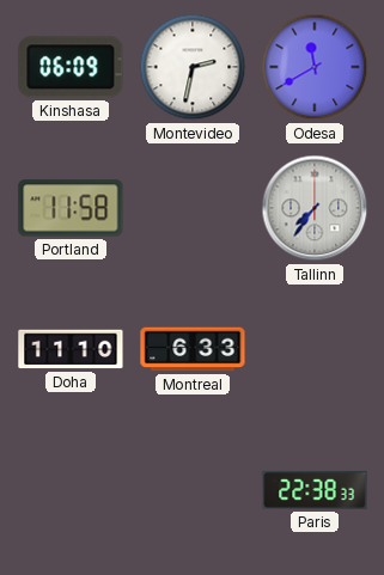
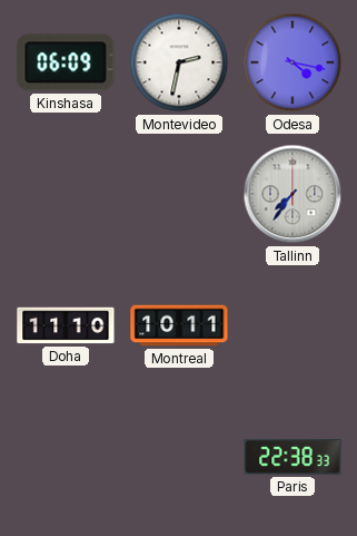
Odesa: 11:40 -> 4:17 (292, 62)
Portland: 11:58 -> none (71, 208)
Montreal: 6:33 -> 10:11 (179, 325)
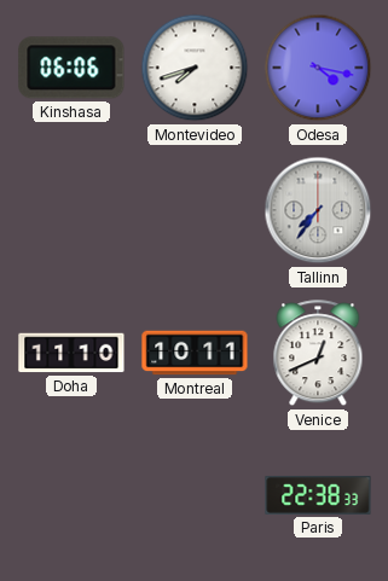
Kinshasa: 06:09 -> 06:06 (71, 68)
Montevideo: 2:32 -> 7:42 (195, 68)
Venice: none -> 12:41 (318, 354)
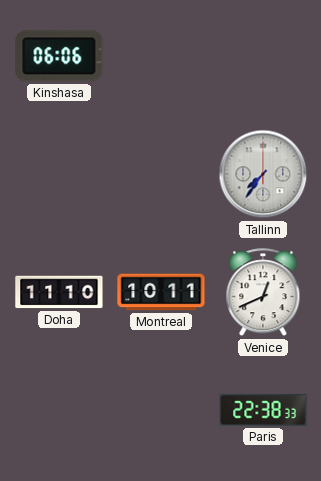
Montevideo: 7:42 -> none (195, 68)
Odesa: 4:17 -> none (318, 68)
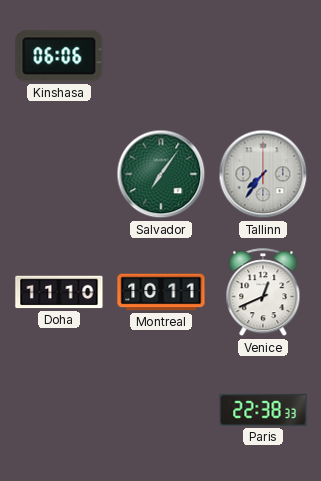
Salvador: none -> 7:06 (161, 174)
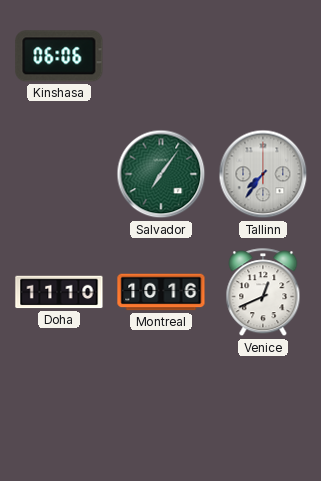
Montreal: 10:11 -> 10:16 (161, 292)
Paris: 22:38 -> none (263, 410)
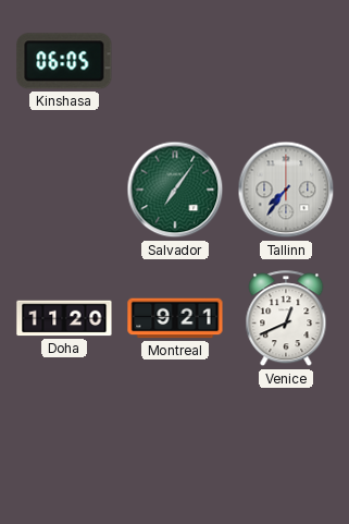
Kinshasa: 06:06 -> 06:05 (64, 61)
Doha: 11:10 -> 11:20 (64, 318)
Montreal: 10:16 -> 9:21 (175, 318)
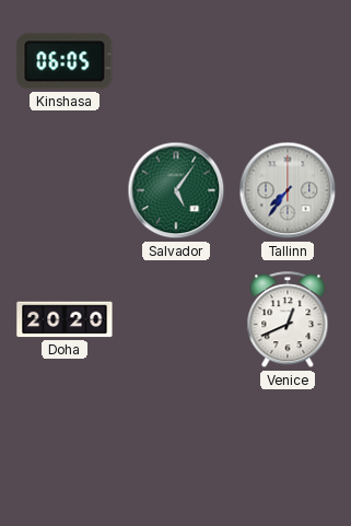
Salvador: 7:06 -> 5:06 (176, 190)
Doha: 11:20 -> 20:20 (65, 319)
Montreal: 9:21 -> none (175, 318)
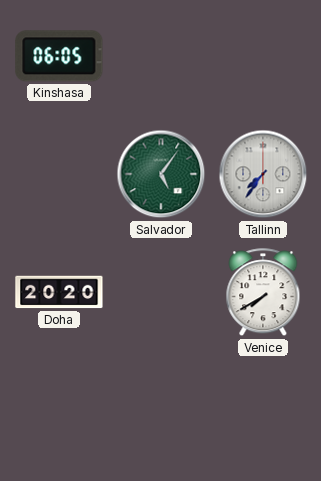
Venice: 12:41 -> 7:40 (263, 293)
